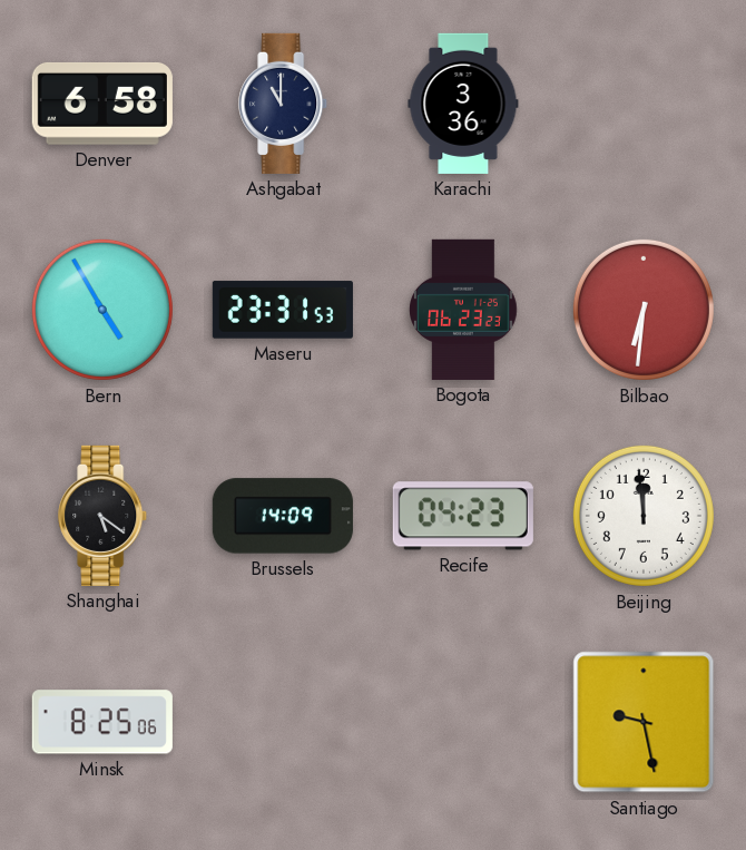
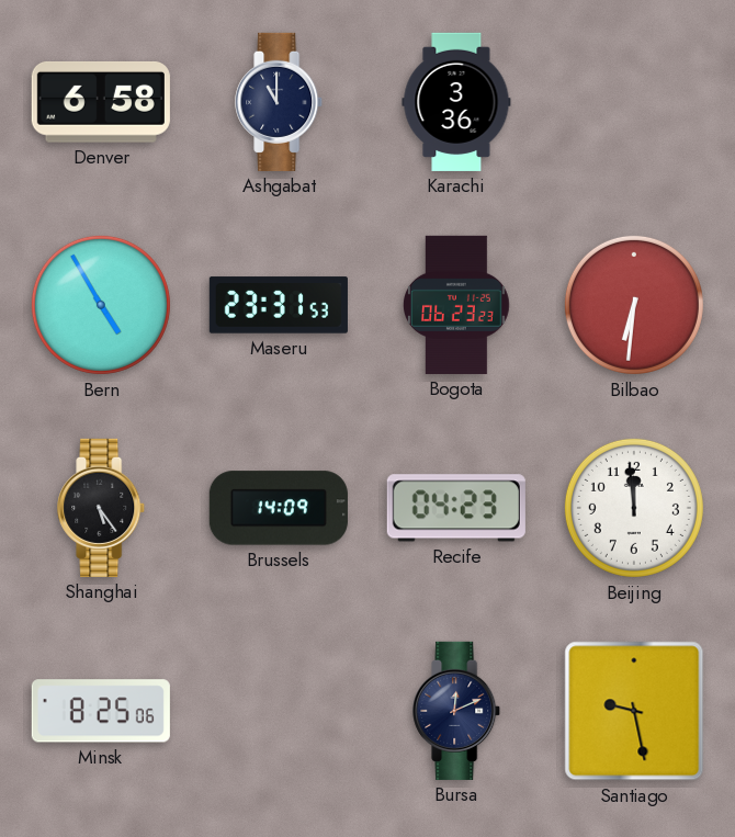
Shanghai: 5:21 -> 5:24 (102, 508)
Bursa: none -> 12:11 (457, 711)
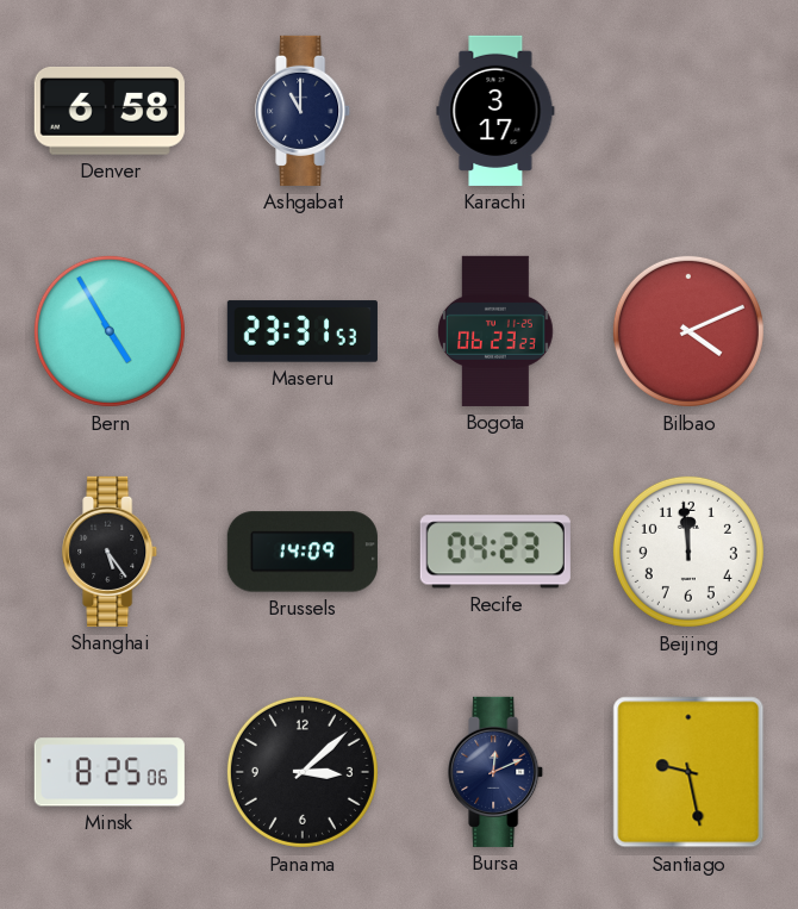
Karachi: 3:36 -> 3:17 (495, 111)
Bilbao: 6:31 -> 4:11 (688, 331)
Panama: none -> 3:08 (303, 772)
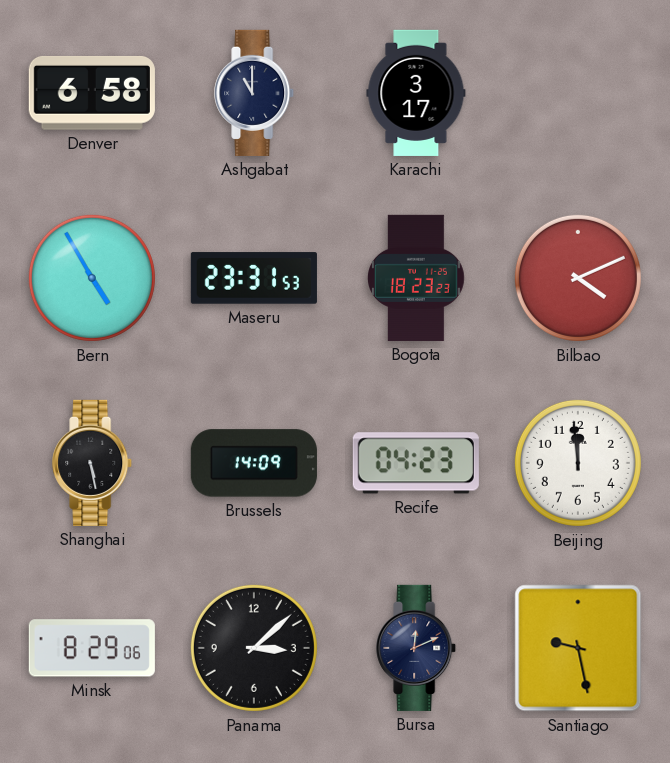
Bogota: 06:23 -> 18:23 (417, 278)
Shanghai: 5:24 -> 5:28 (93, 463)
Minsk: 8:25 -> 8:29 (92, 648)
